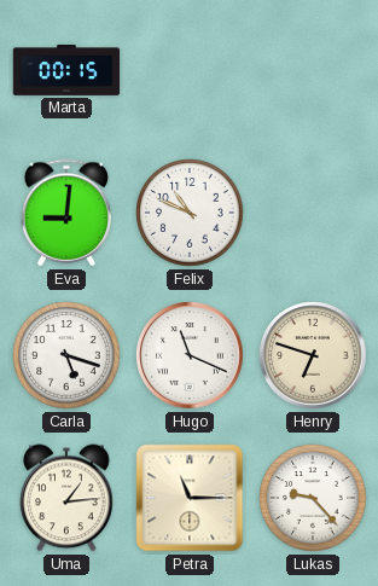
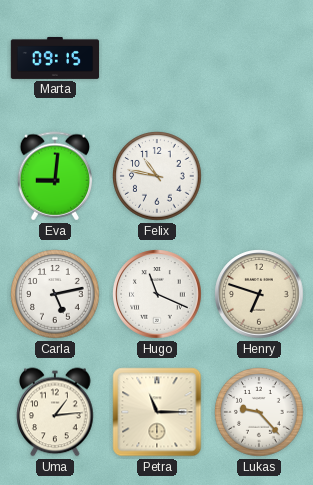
Marta: 00:15 -> 09:15 (55, 58)
Felix: 10:49 -> 10:47 (157, 176)
Carla: 5:18 -> 5:13 (55, 294)
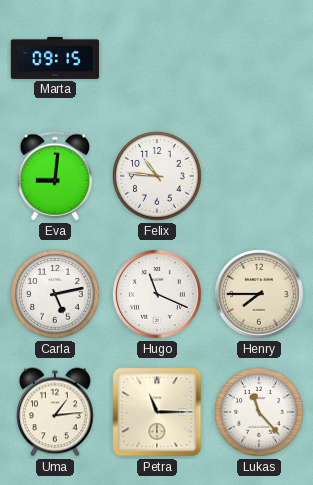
Felix: 10:47 -> 10:46 (157, 176)
Henry: 6:48 -> 7:45 (259, 294)
Lukas: 9:23 -> 11:23 (259, 412)
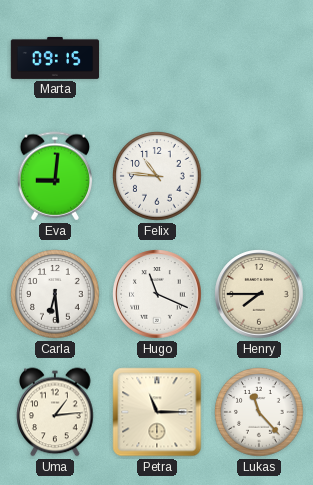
Carla: 5:13 -> 6:29 (55, 294)
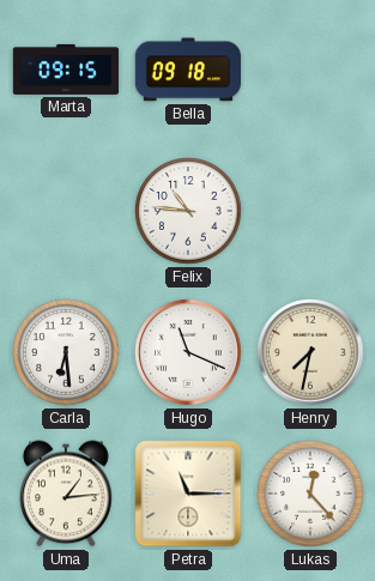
Bella: none -> 09:18 (188, 69)
Eva: 9:01 -> none (54, 176)
Henry: 7:45 -> 7:32 (310, 352)
Lukas: 11:23 -> 12:23 (310, 494)
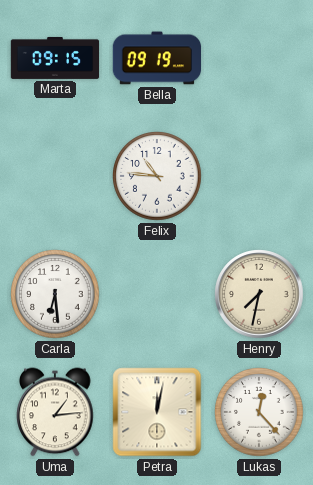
Bella: 09:18 -> 09:19 (157, 58)
Hugo: 11:19 -> none (188, 352)
Petra: 11:15 -> 12:02 (157, 412)
